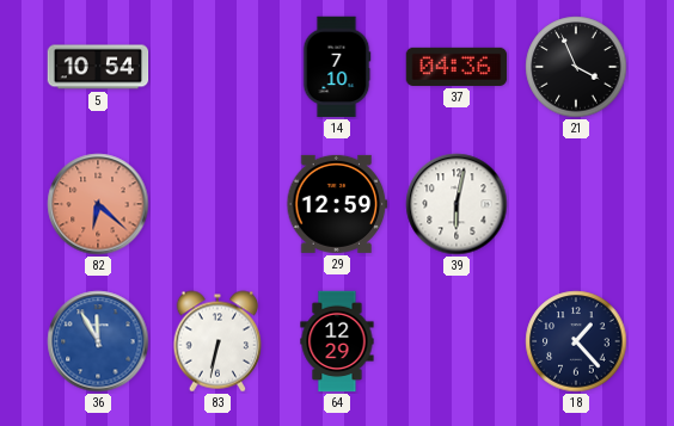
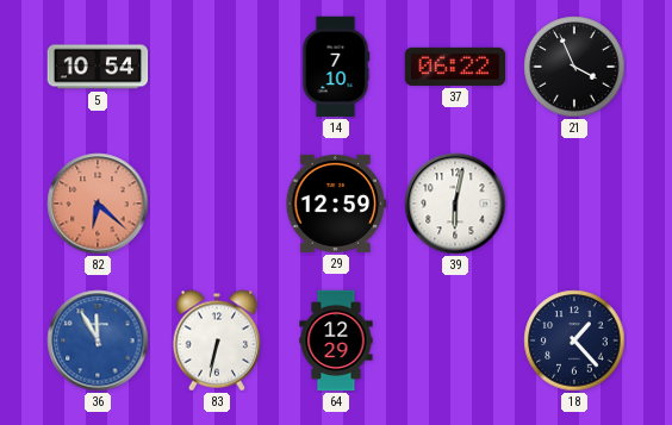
37: 04:36 -> 06:22 (455, 67)
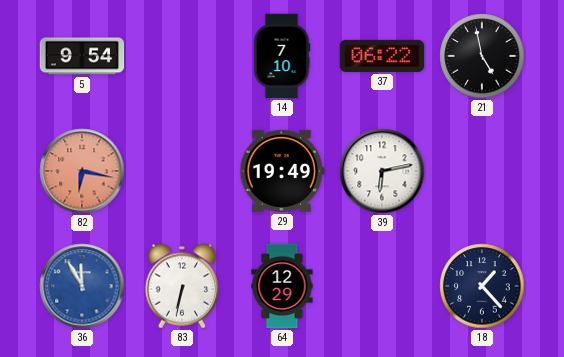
5: 10:54 -> 9:54 (82, 56)
21: 3:56 -> 4:58 (482, 56)
82: 6:22 -> 6:17 (82, 171)
29: 12:59 -> 19:49 (282, 171)
39: 6:02 -> 6:13 (382, 171)
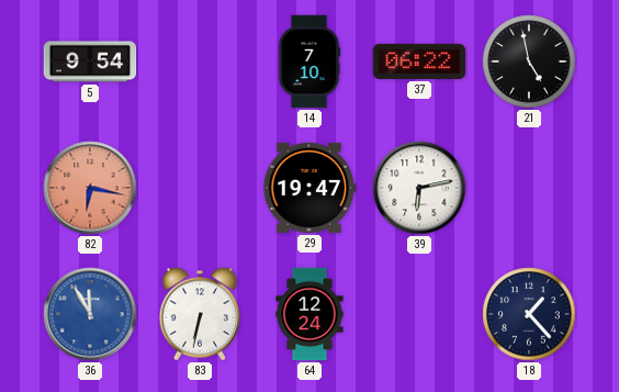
29: 19:49 -> 19:47 (309, 188)
64: 12:29 -> 12:24 (309, 314)
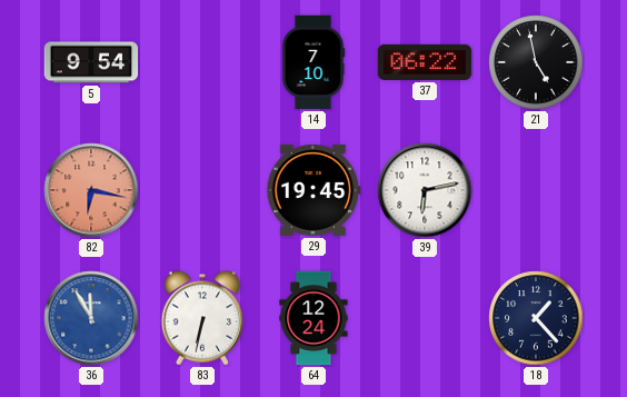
29: 19:47 -> 19:45 (313, 190)
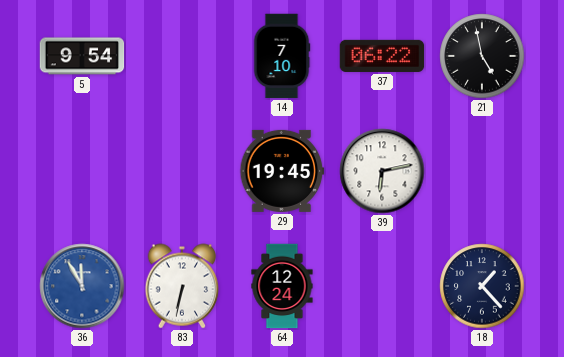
82: 6:17 -> none (91, 190)
